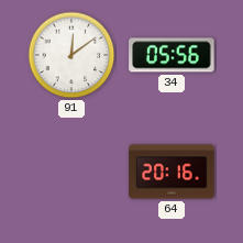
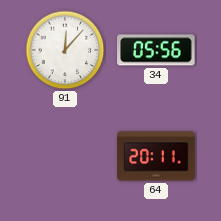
91: 12:09 -> 12:07 (65, 50)
64: 20:16 -> 20:11 (156, 156)
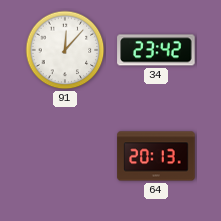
34: 05:56 -> 23:42 (156, 50)
64: 20:11 -> 20:13 (156, 156)
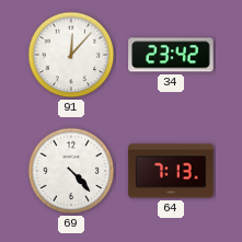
69: none -> 4:23 (71, 171)
64: 20:13 -> 7:13 (171, 171)
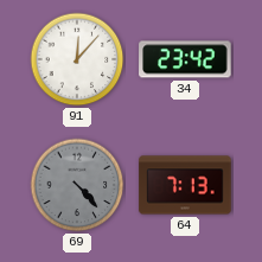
69 dial: white -> grey (77, 185)
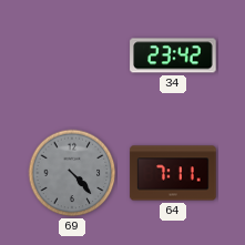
91: 12:07 -> none (77, 59)
64: 7:13 -> 7:11 (173, 173)
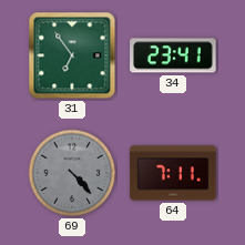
31: none -> 6:54 (72, 55)
34: 23:42 -> 23:41 (173, 55)
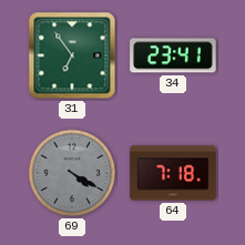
69: 4:23 -> 4:20 (72, 173)
64: 7:11 -> 7:18 (173, 173)
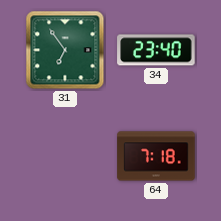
34: 23:41 -> 23:40 (156, 50)
69: 4:20 -> none (72, 173)
